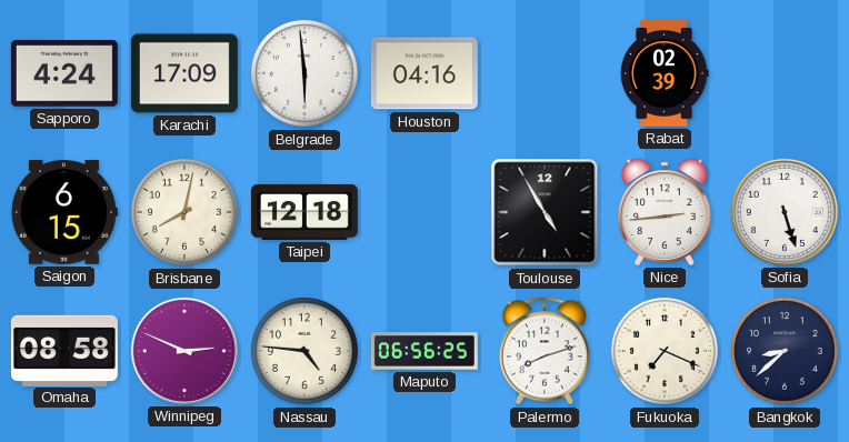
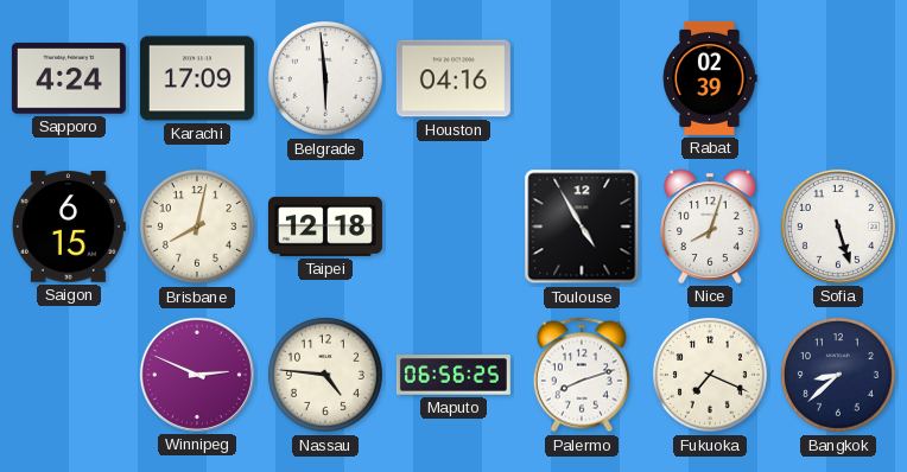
Nice: 2:44 -> 8:03 (711, 227)
Omaha: 08:58 -> none (64, 350)
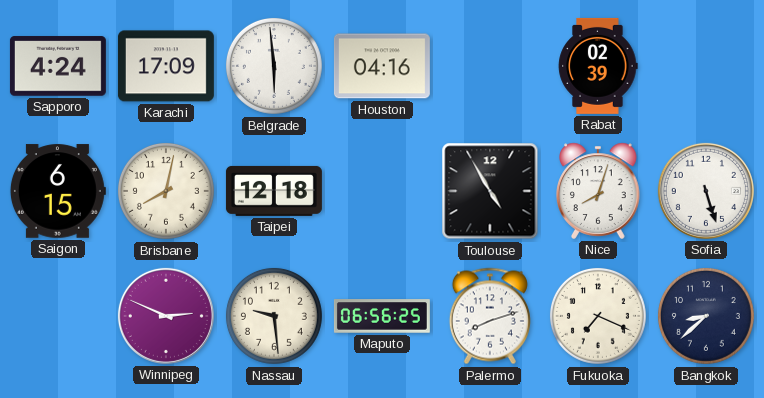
Nassau: 4:46 -> 9:29 (274, 316)
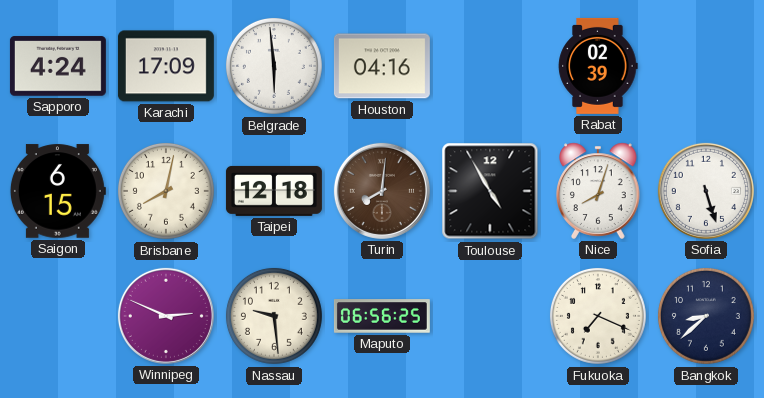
Turin: none -> 8:01 (382, 191)
Palermo: 8:12 -> none (490, 316)
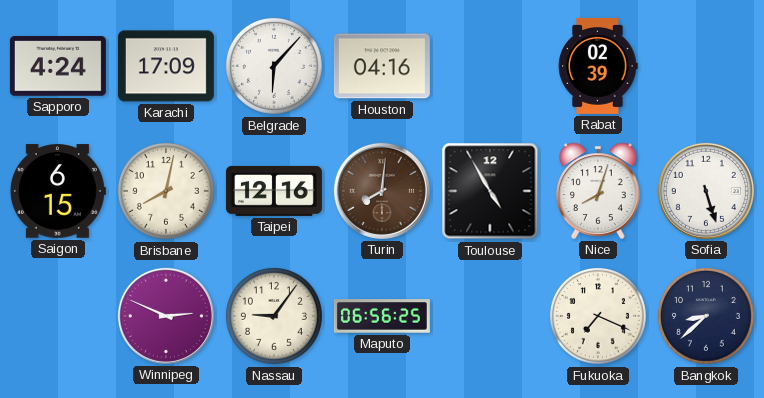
Belgrade: 5:59 -> 6:07 (274, 66)
Taipei: 12:18 -> 12:16 (274, 191)
Nassau: 9:29 -> 9:06 (274, 316)
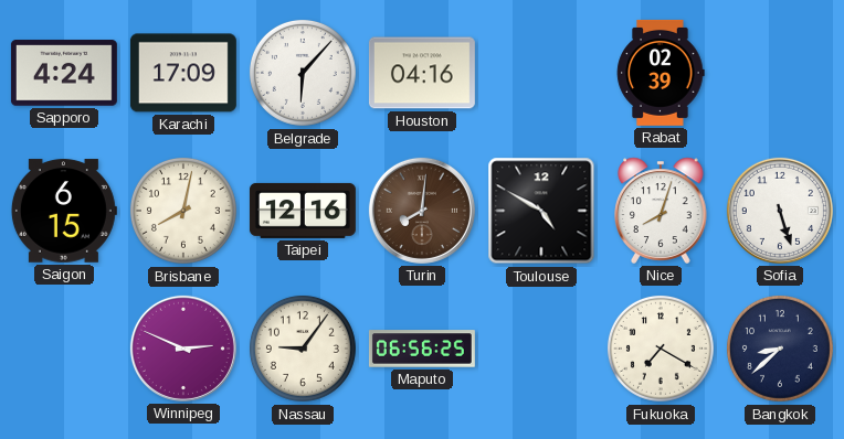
Toulouse: 4:55 -> 4:50 (541, 211)
Fukuoka: 7:19 -> 7:20 (661, 349)
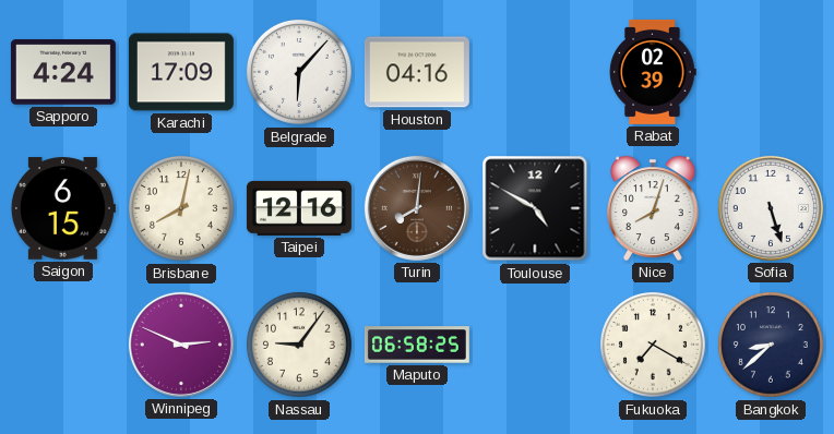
Maputo: 06:56 -> 06:58 (417, 345)
